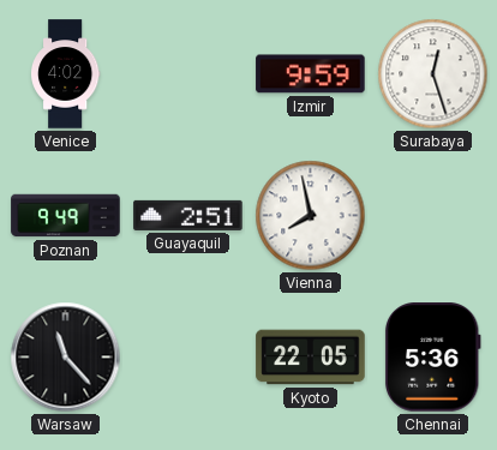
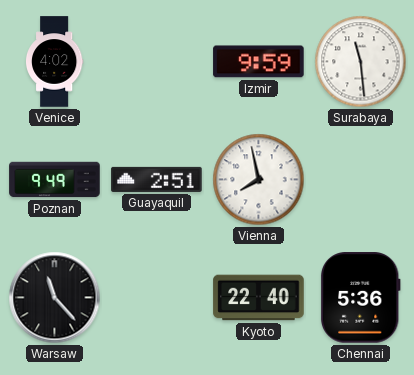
Surabaya: 12:27 -> 11:29 (361, 62)
Kyoto: 22:05 -> 22:40 (259, 298)
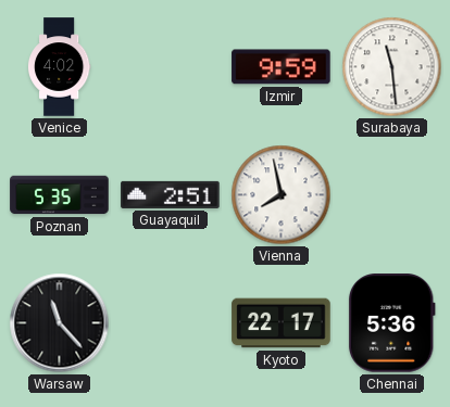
Poznan: 9:49 -> 5:35 (60, 195)
Kyoto: 22:40 -> 22:17 (282, 323)
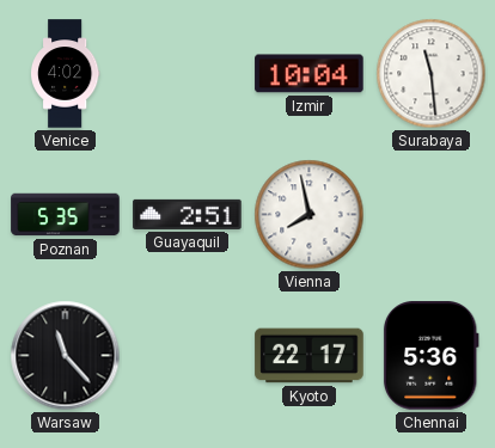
Izmir: 9:59 -> 10:04 (310, 74)
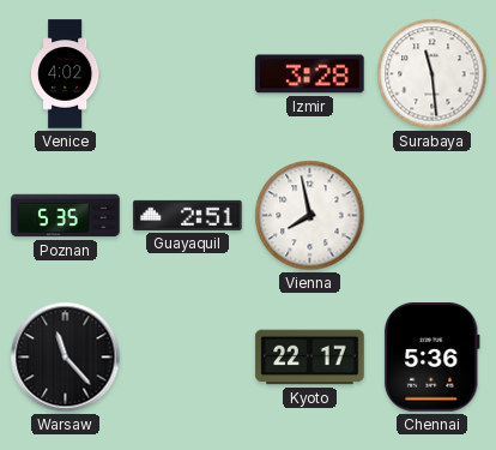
Izmir: 10:04 -> 3:28 (310, 74)
